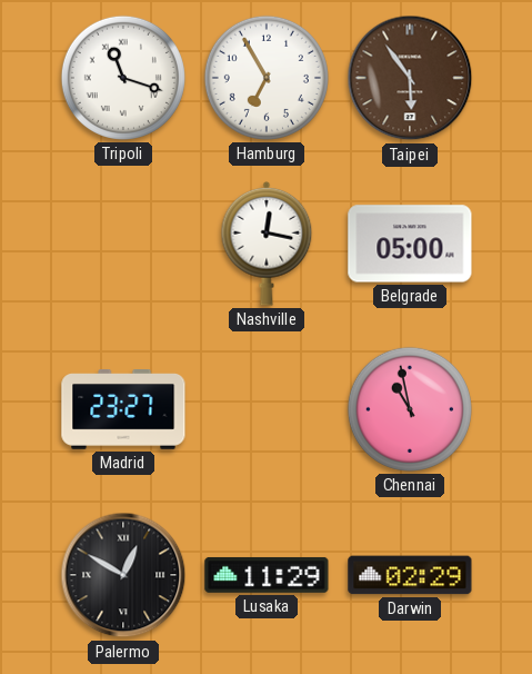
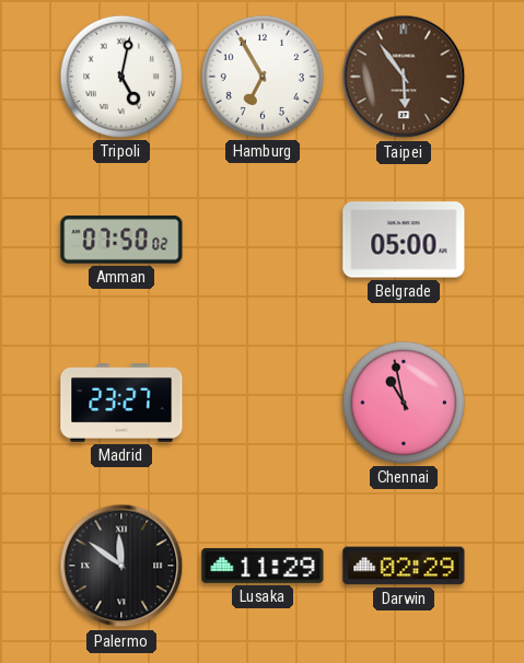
Tripoli: 11:18 -> 5:02 (121, 77)
Amman: none -> 07:50 (121, 240)
Nashville: 12:17 -> none (267, 244)
Palermo: 12:50 -> 11:51 (121, 566)
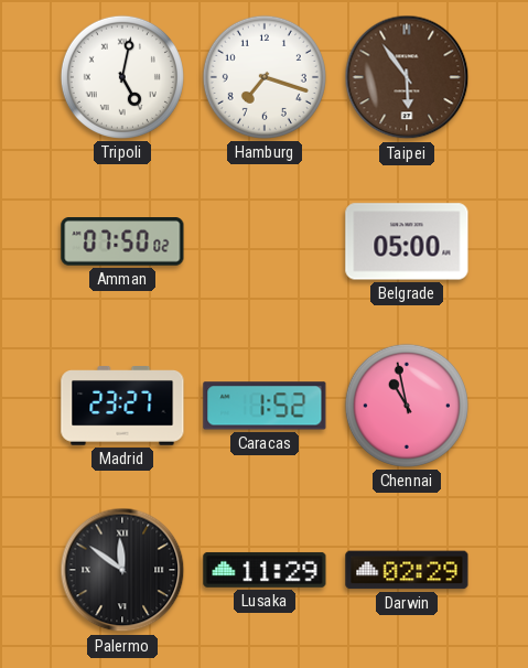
Hamburg: 6:55 -> 7:18 (265, 77)
Caracas: none -> 1:52 (265, 406)
